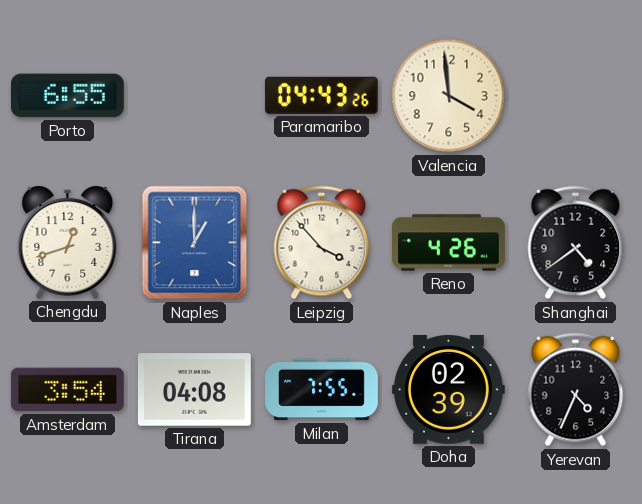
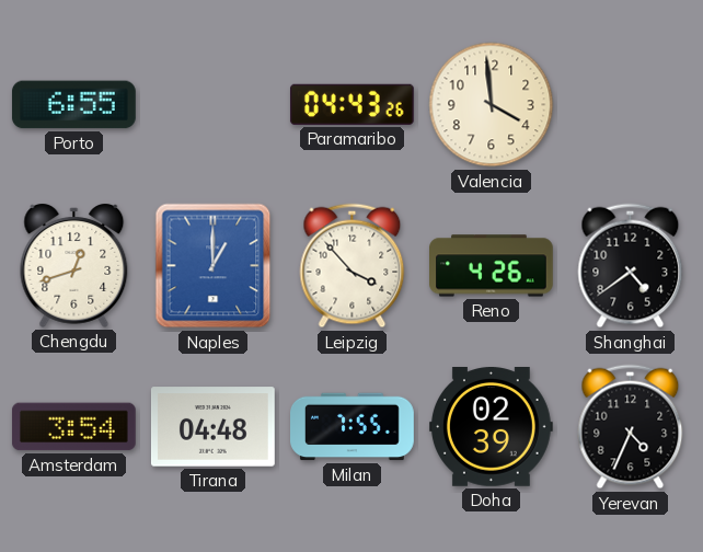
Tirana: 04:08 -> 04:48 (214, 427)
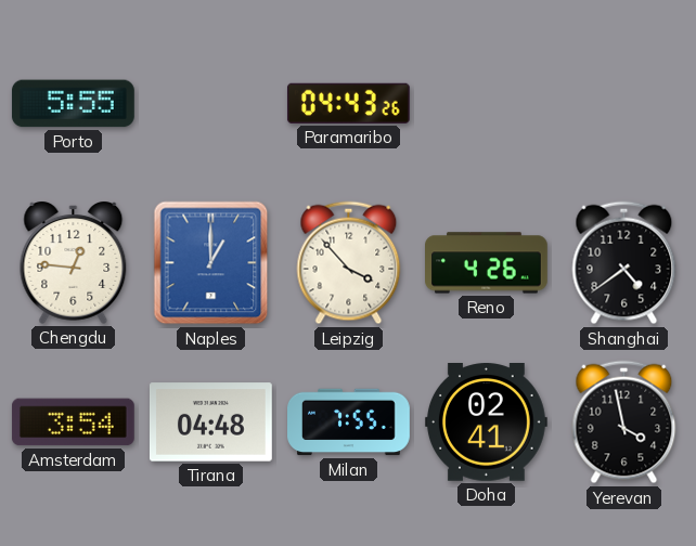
Porto: 6:55 -> 5:55 (74, 104)
Valencia: 3:59 -> none (492, 105)
Chengdu: 12:42 -> 12:46 (74, 263)
Doha: 02:39 -> 02:41 (486, 422)
Yerevan: 4:34 -> 3:58 (624, 422)
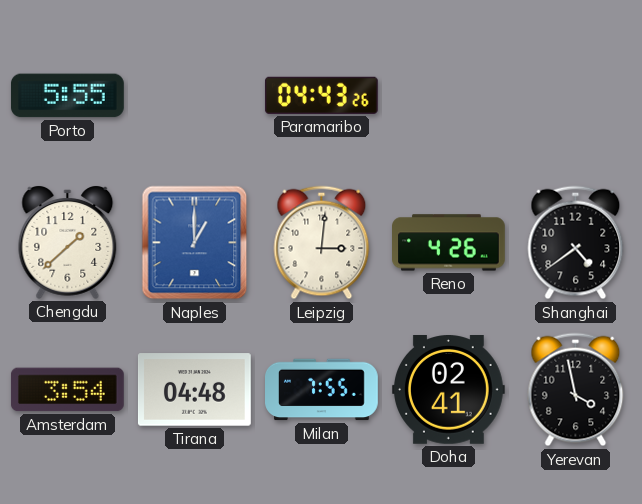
Chengdu: 12:46 -> 1:38 (68, 243)
Leipzig: 3:53 -> 3:01 (322, 243)
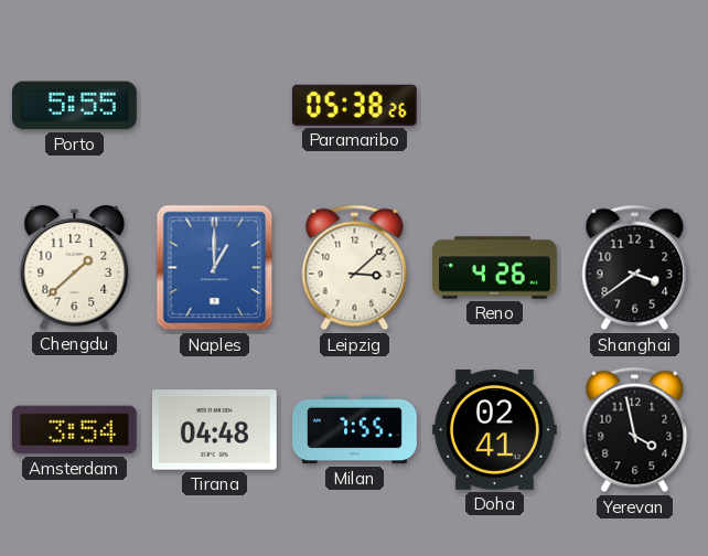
Paramaribo: 04:43 -> 05:38 (354, 105)
Leipzig: 3:01 -> 3:08 (355, 268)
Shanghai: 4:39 -> 3:39 (635, 268)
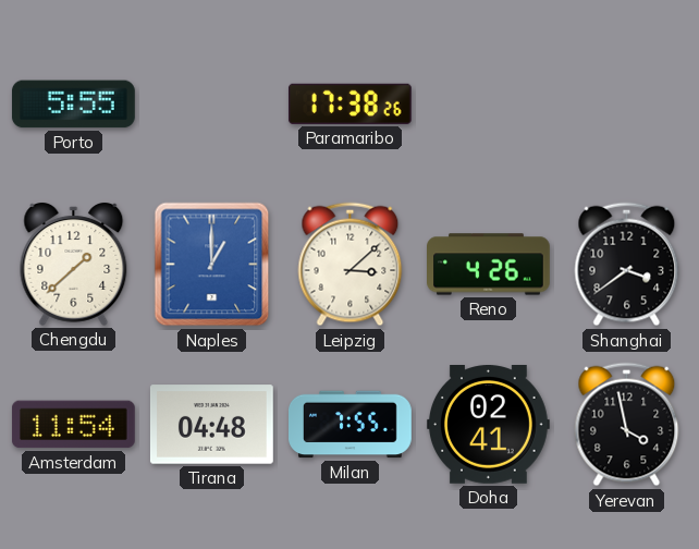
Paramaribo: 05:38 -> 17:38 (349, 103)
Amsterdam: 3:54 -> 11:54 (73, 425)
